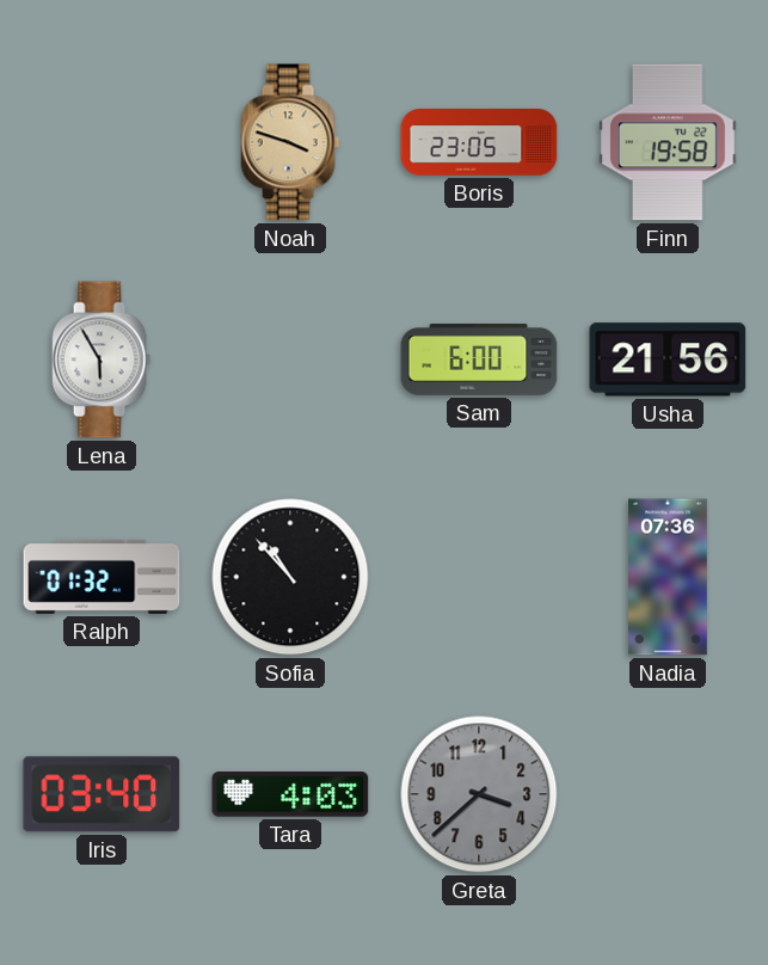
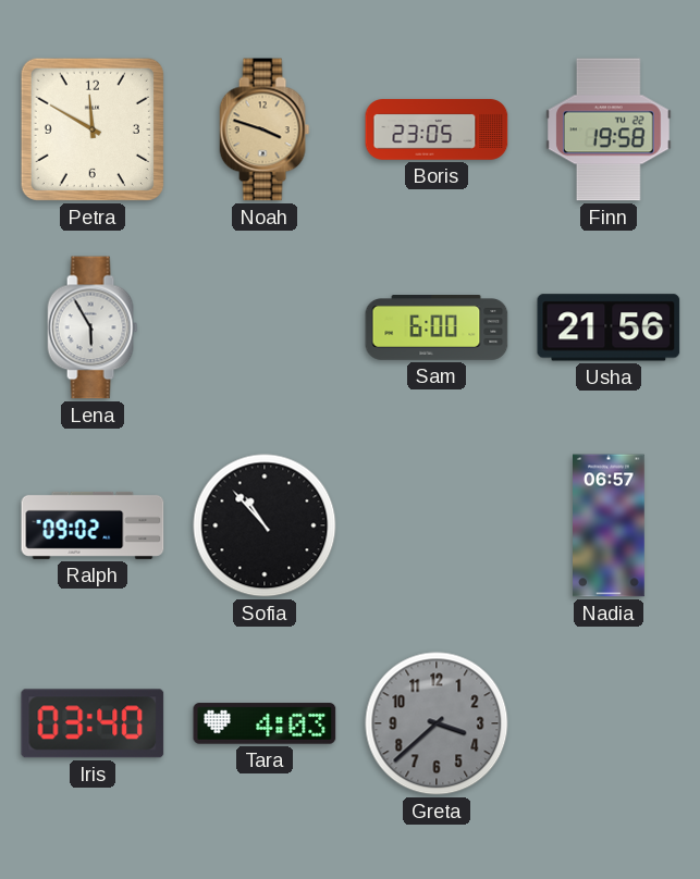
Petra: none -> 11:50 (93, 129)
Ralph: 01:32 -> 09:02 (93, 525)
Nadia: 07:36 -> 06:57 (610, 525)
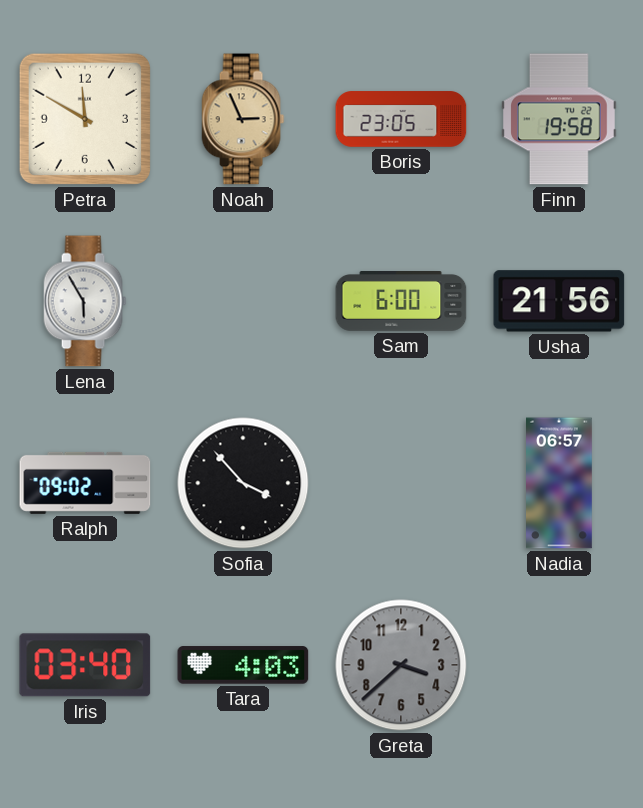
Noah: 3:48 -> 2:56 (243, 119)
Sofia: 10:53 -> 3:53 (243, 483)
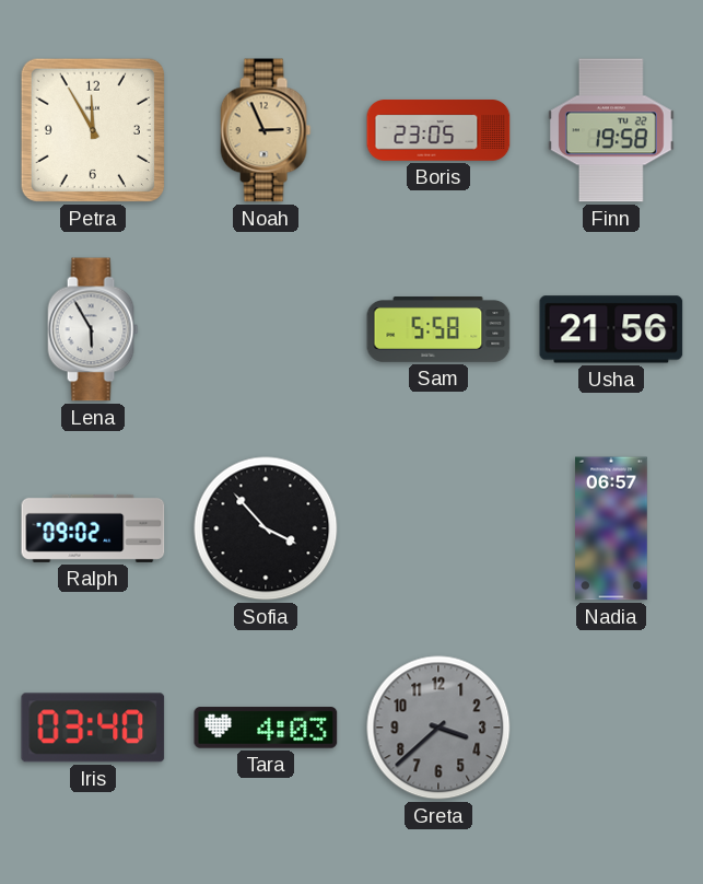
Petra: 11:50 -> 11:55 (93, 130)
Sam: 6:00 -> 5:58 (438, 330)
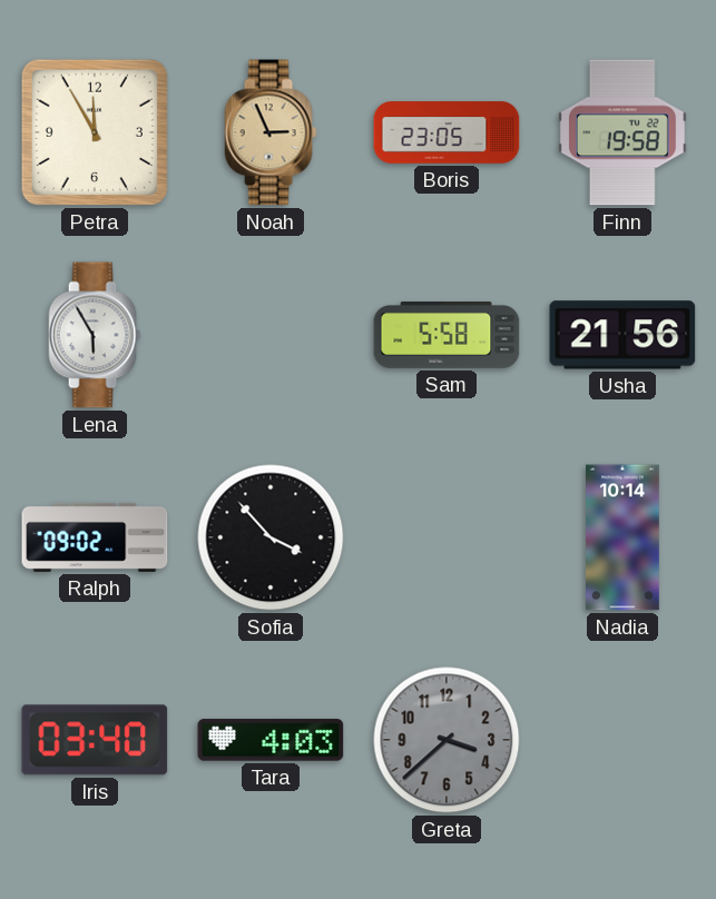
Nadia: 06:57 -> 10:14 (624, 537)
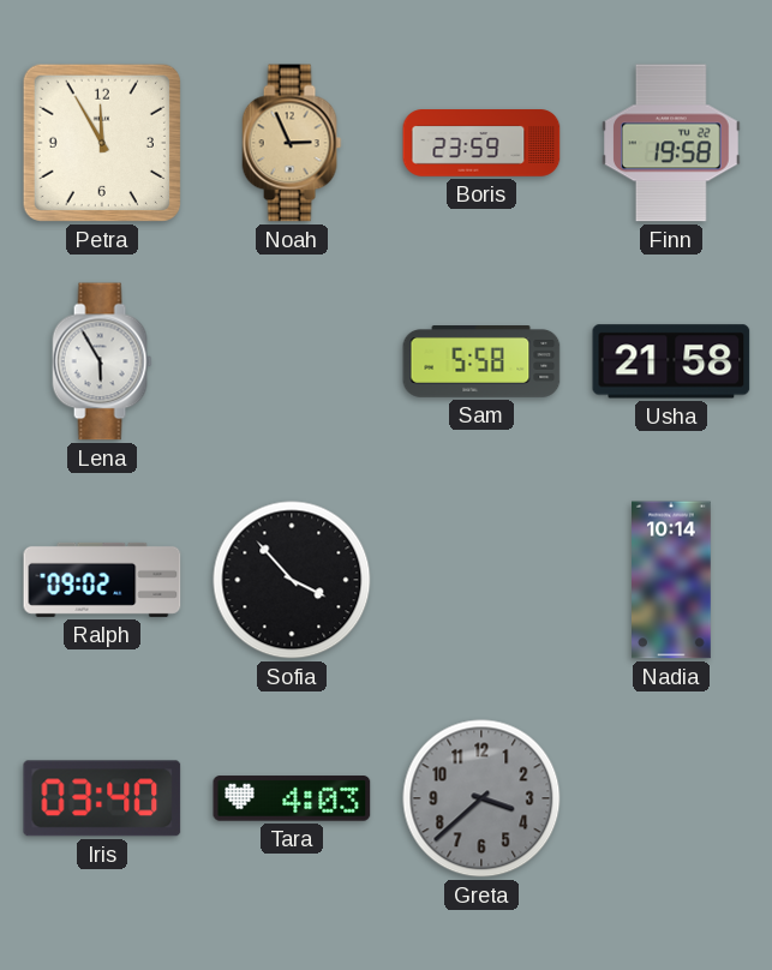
Boris: 23:05 -> 23:59 (481, 143)
Usha: 21:56 -> 21:58 (671, 361)
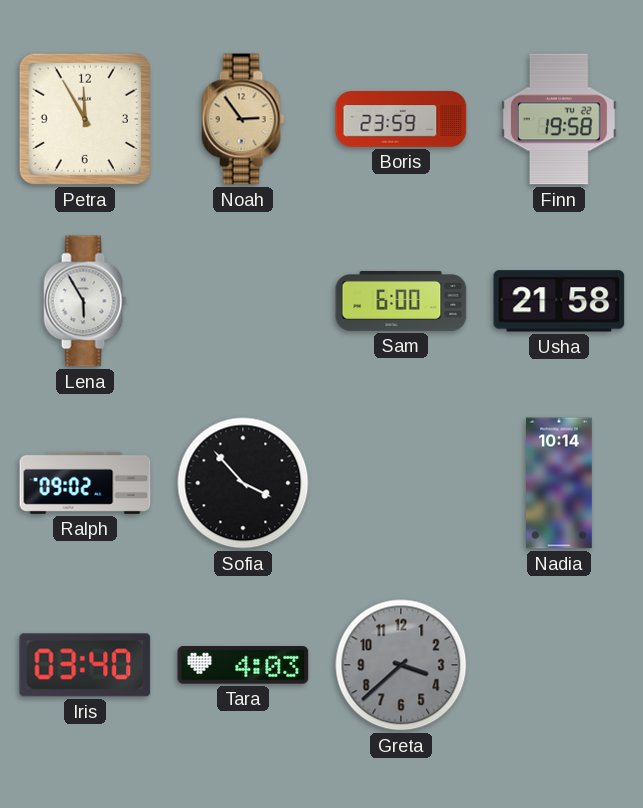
Noah: 2:56 -> 2:54 (243, 119)
Sam: 5:58 -> 6:00 (401, 302)
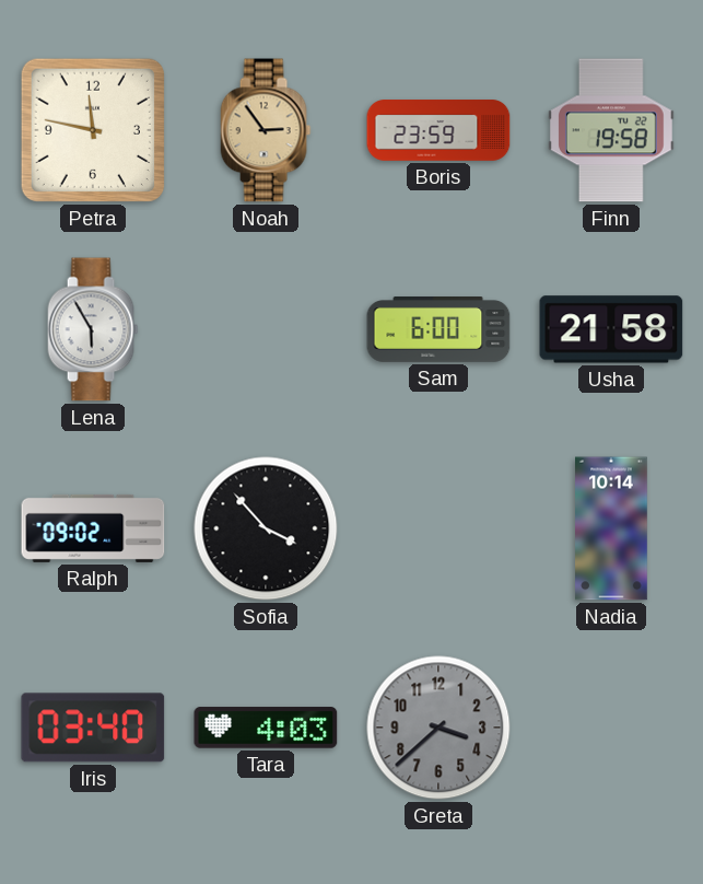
Petra: 11:55 -> 11:47 (93, 130)
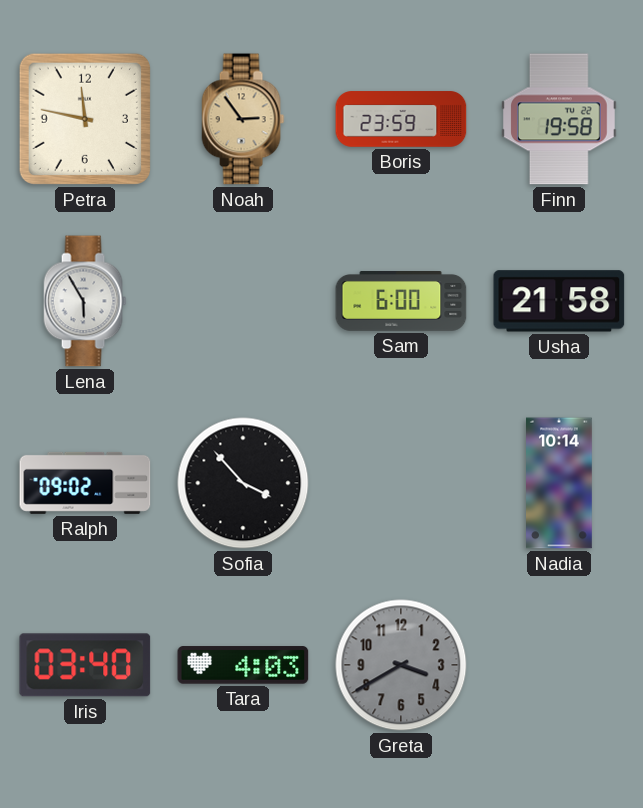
Greta: 3:38 -> 3:40 (401, 665)
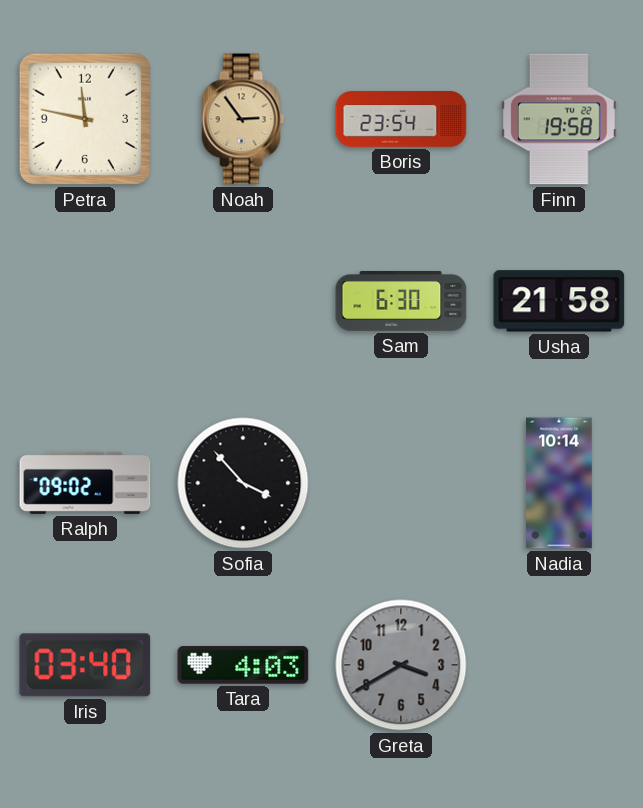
Boris: 23:59 -> 23:54 (401, 119)
Lena: 5:55 -> none (85, 301)
Sam: 6:00 -> 6:30 (401, 302)
